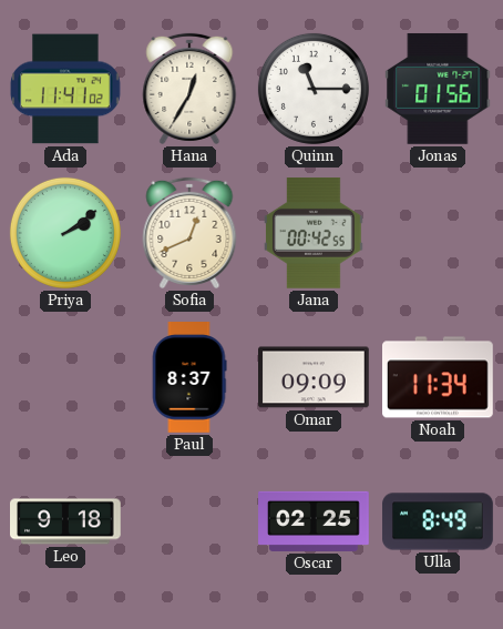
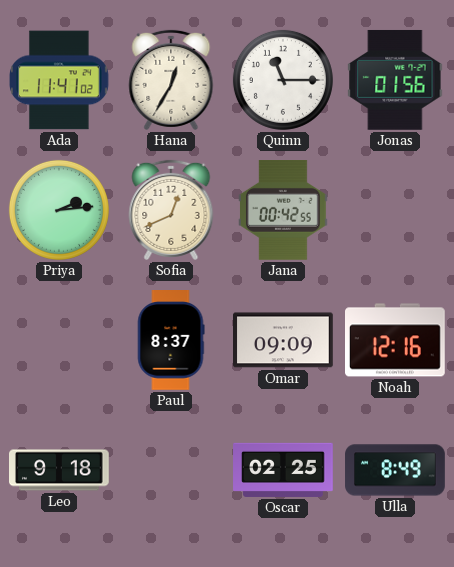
Priya: 2:09 -> 2:14 (59, 210)
Noah: 11:34 -> 12:16 (396, 340)
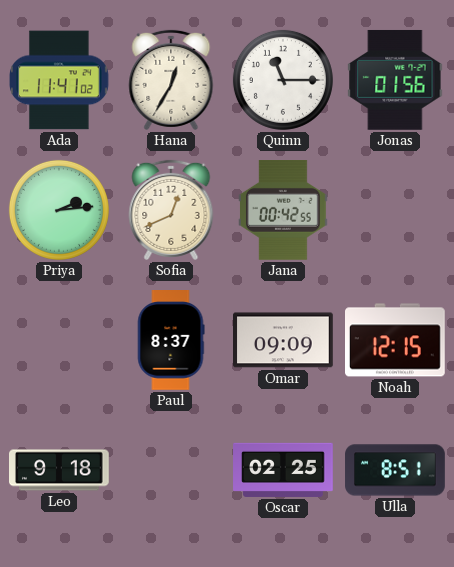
Noah: 12:16 -> 12:15 (396, 340)
Ulla: 8:49 -> 8:51 (395, 470)
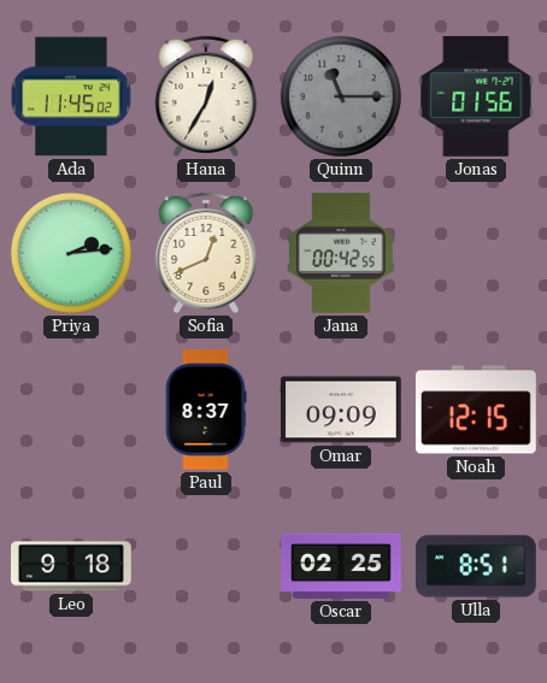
Ada: 11:41 -> 11:45 (72, 96)
Quinn dial: white -> grey (341, 96)
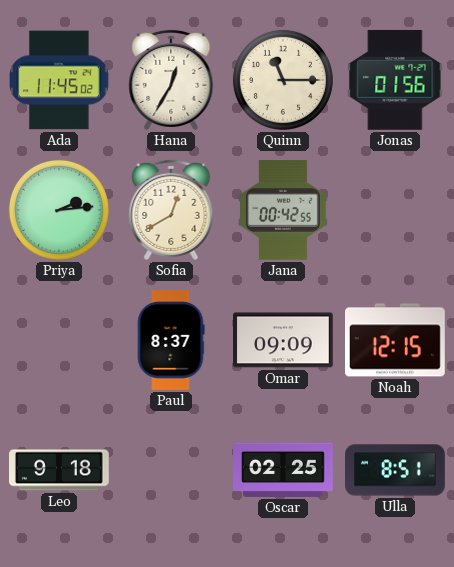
Quinn dial: grey -> cream (283, 80)
Sofia: 12:41 -> 12:40 (171, 210)
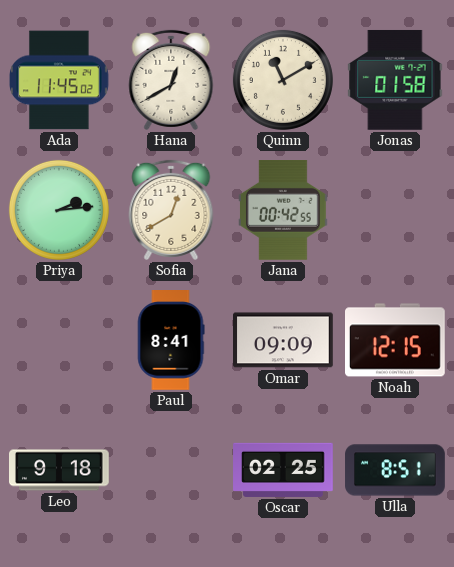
Hana: 12:35 -> 12:40 (171, 80)
Quinn: 11:15 -> 11:10 (283, 80)
Jonas: 01:56 -> 01:58 (395, 80)
Paul: 8:37 -> 8:41 (171, 341)
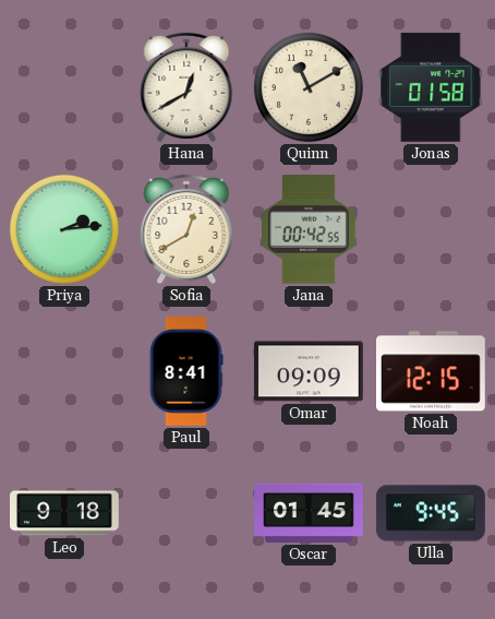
Ada: 11:45 -> none (60, 80)
Oscar: 02:25 -> 01:45 (309, 513)
Ulla: 8:51 -> 9:45 (431, 513)
